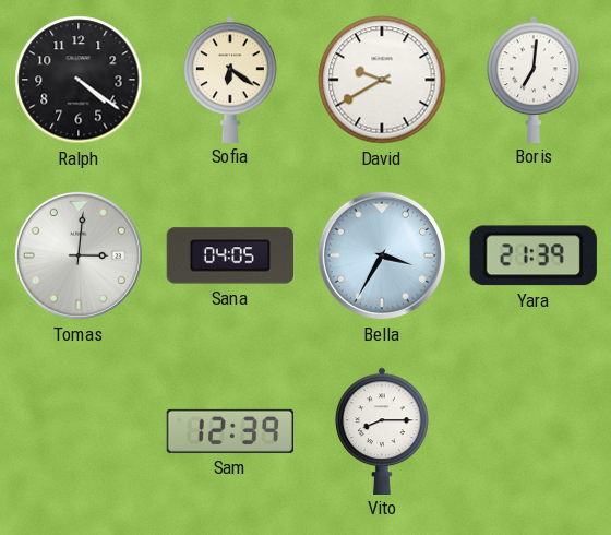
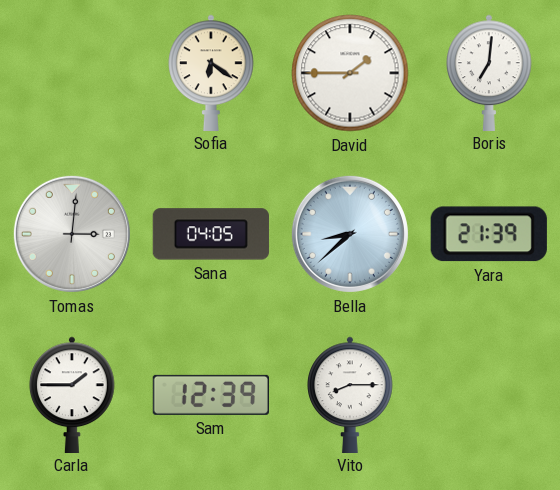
Ralph: 4:21 -> none (79, 80)
David: 9:40 -> 1:45 (350, 73)
Bella: 3:35 -> 8:38 (350, 234)
Carla: none -> 1:45 (72, 394)
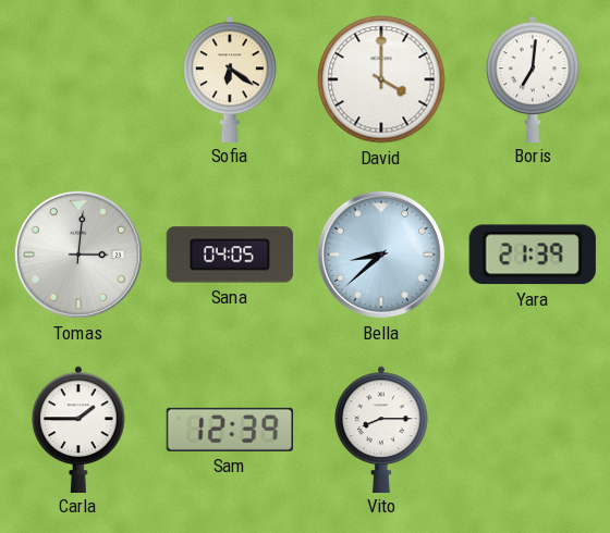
David: 1:45 -> 4:00 (381, 79)
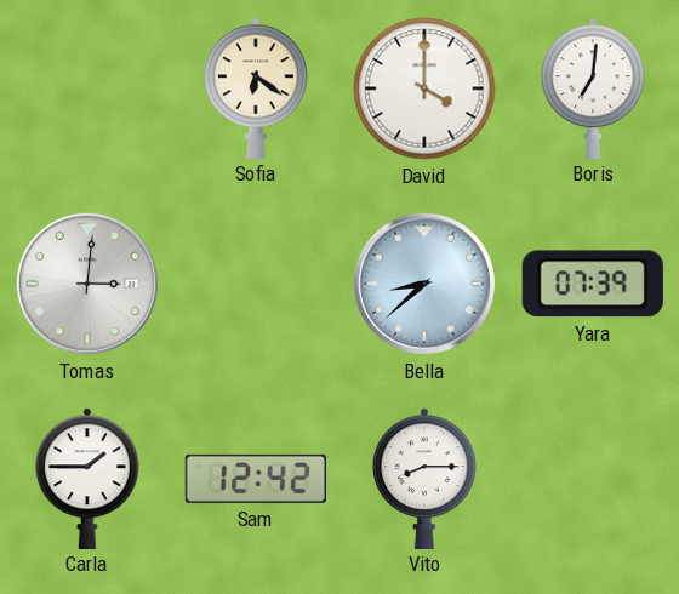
Sana: 04:05 -> none (230, 255)
Yara: 21:39 -> 07:39 (593, 284)
Sam: 12:39 -> 12:42 (255, 479)
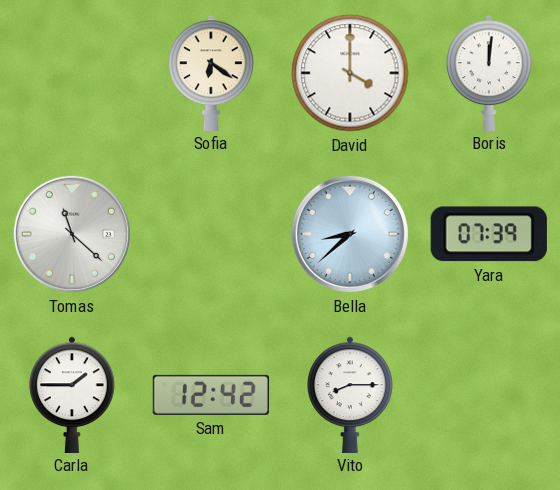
Boris: 7:01 -> 12:01 (489, 72)
Tomas: 3:01 -> 11:22 (72, 234)
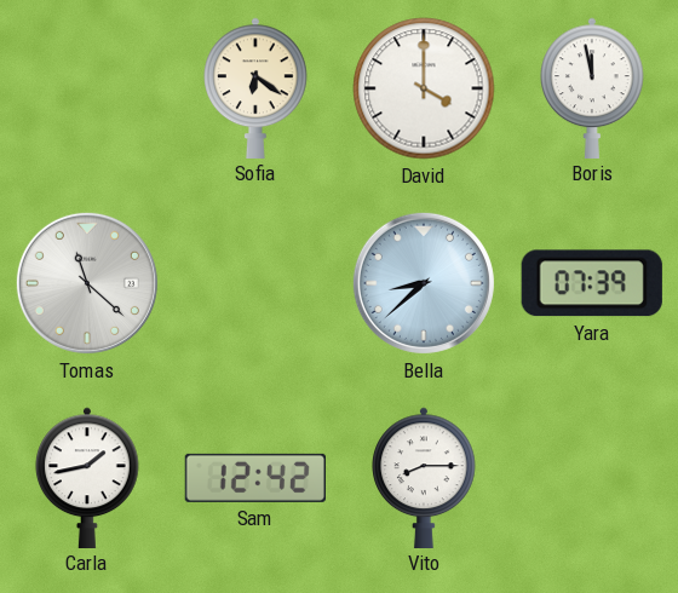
Boris: 12:01 -> 11:58 (592, 87)
Carla: 1:45 -> 1:43 (87, 477)
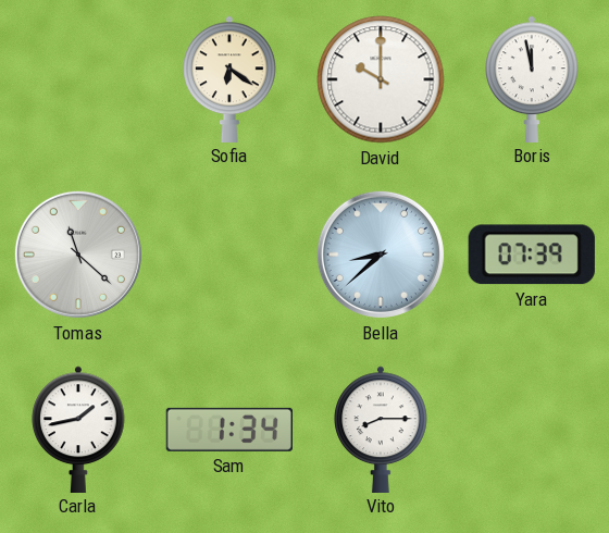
David: 4:00 -> 10:00 (381, 79)
Sam: 12:42 -> 1:34 (228, 430)
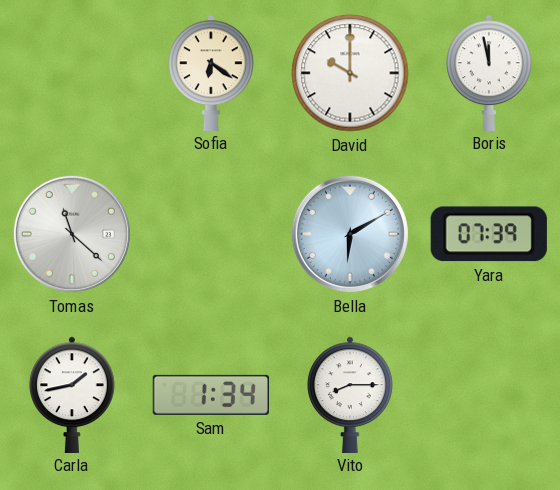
Bella: 8:38 -> 6:10 (350, 234)
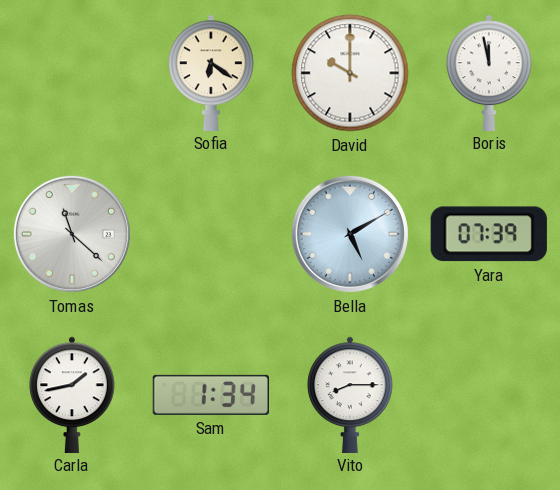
Bella: 6:10 -> 5:10 (350, 234)
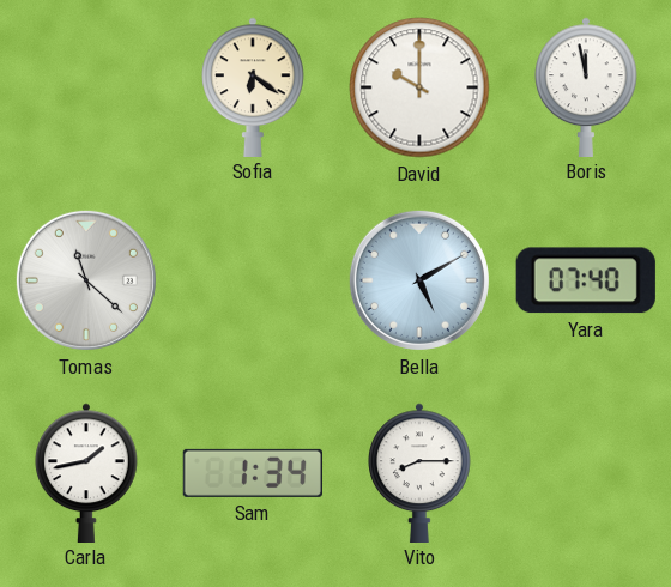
Yara: 07:39 -> 07:40 (586, 280)
